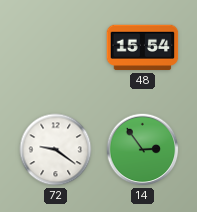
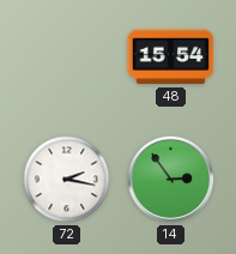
72: 9:21 -> 2:17 (67, 180)
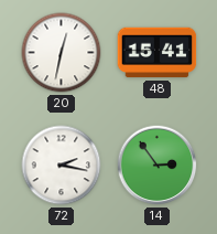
20: none -> 12:32 (62, 53)
48: 15:54 -> 15:41 (158, 53)
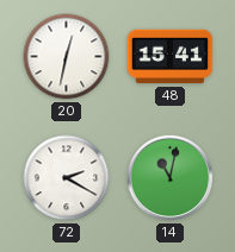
72: 2:17 -> 2:20 (67, 178)
14: 2:54 -> 11:02 (171, 178)
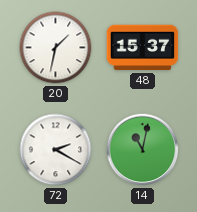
20: 12:32 -> 1:32 (56, 48)
48: 15:41 -> 15:37 (143, 48)
